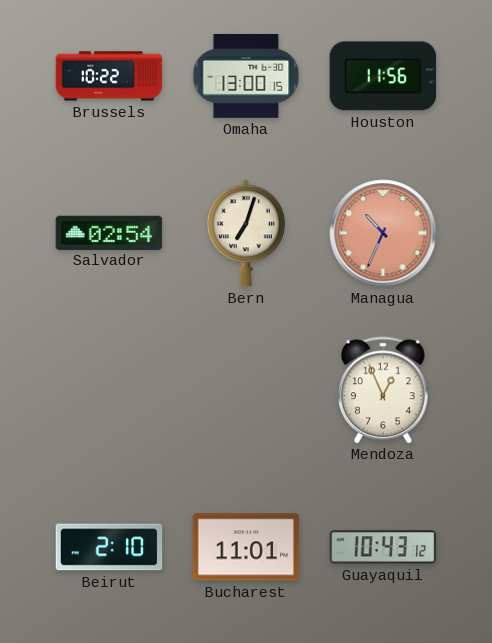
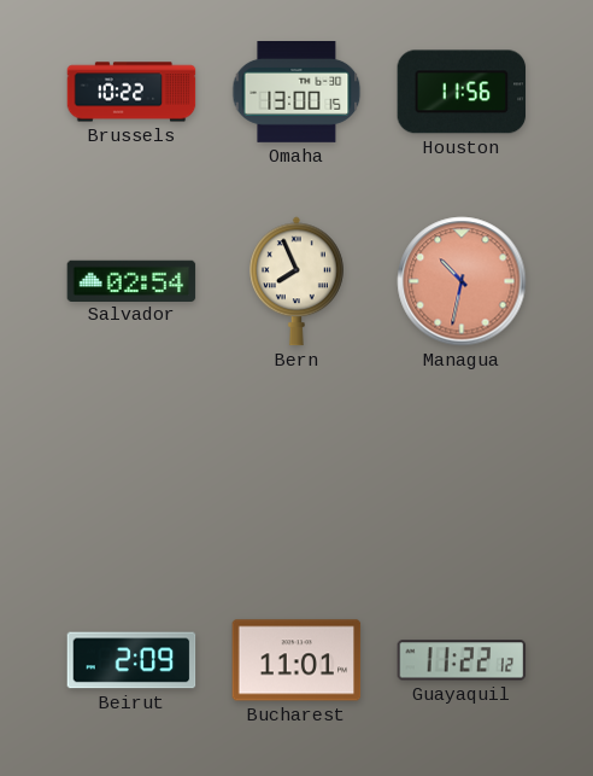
Bern: 7:03 -> 7:56 (296, 281)
Managua: 10:34 -> 10:32 (462, 281)
Mendoza: 12:56 -> none (383, 390)
Beirut: 2:10 -> 2:09 (131, 660)
Guayaquil: 10:43 -> 11:22 (462, 660)
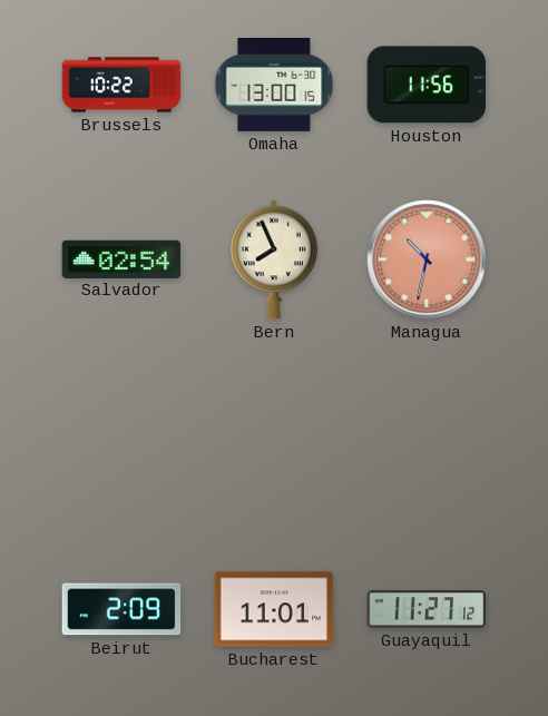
Guayaquil: 11:22 -> 11:27 (427, 609)
